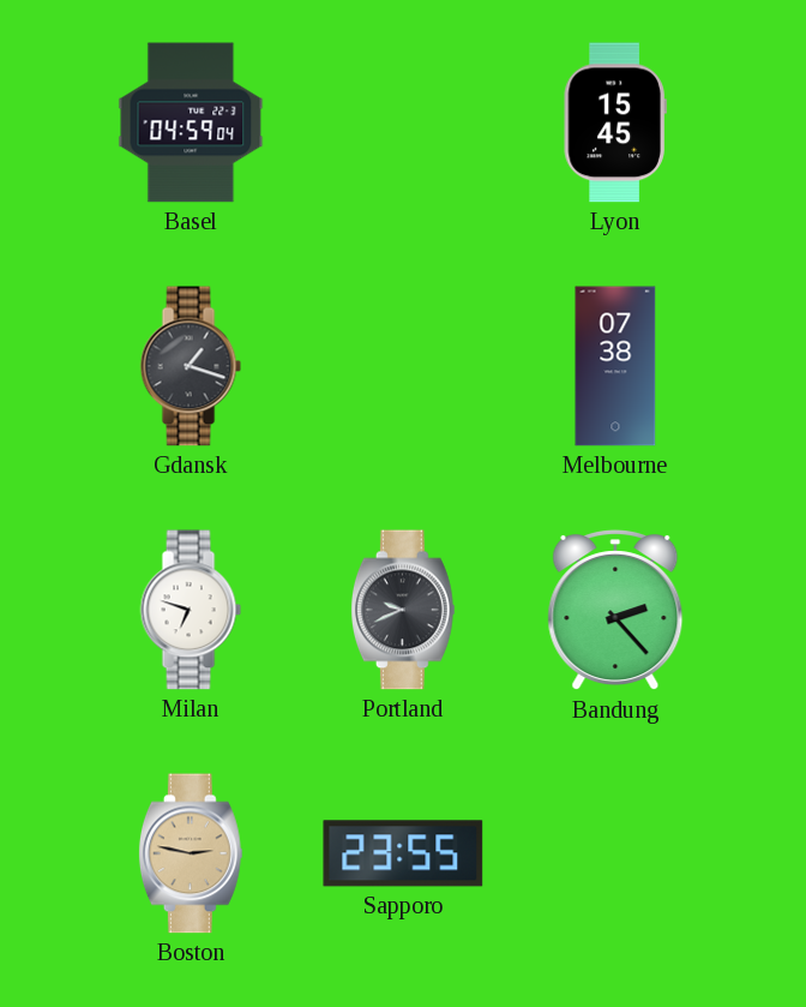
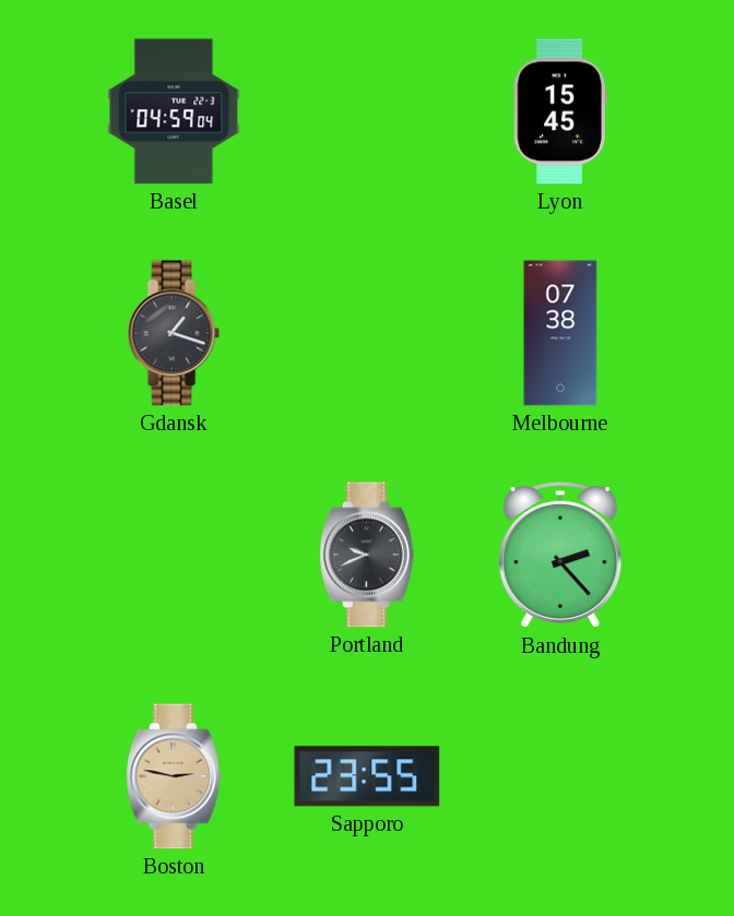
Milan: 6:48 -> none (191, 610)
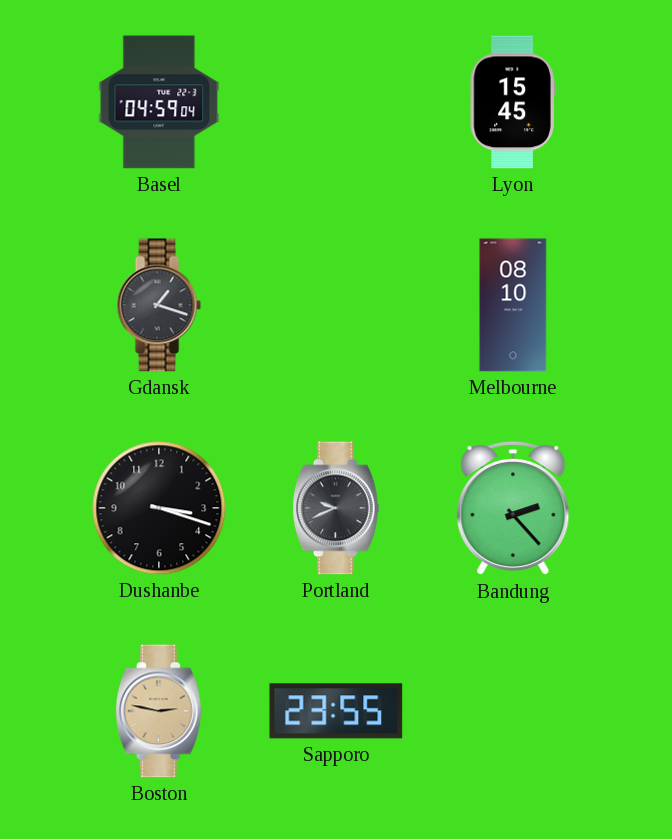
Melbourne: 07:38 -> 08:10 (513, 305)
Dushanbe: none -> 3:18 (159, 508)
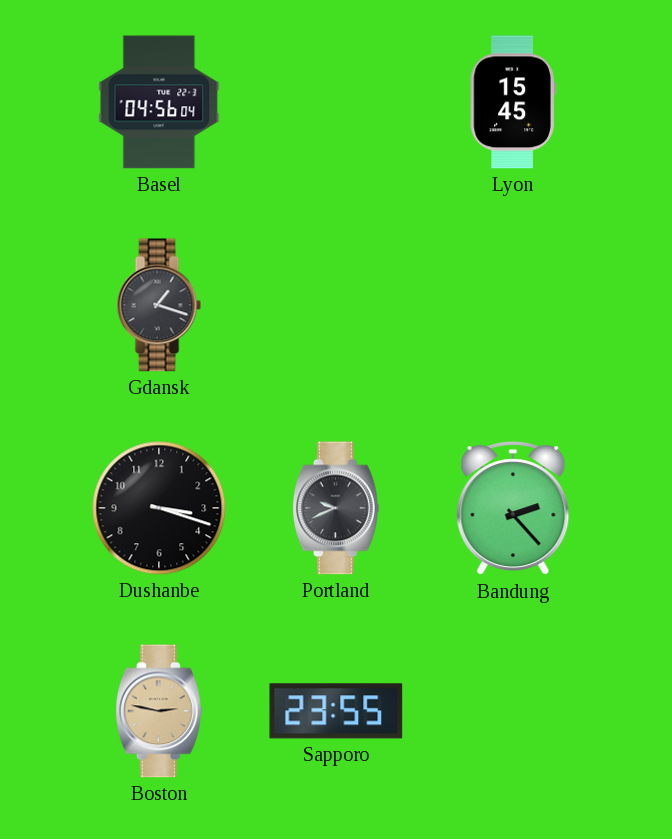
Basel: 04:59 -> 04:56 (159, 102)
Melbourne: 08:10 -> none (513, 305)
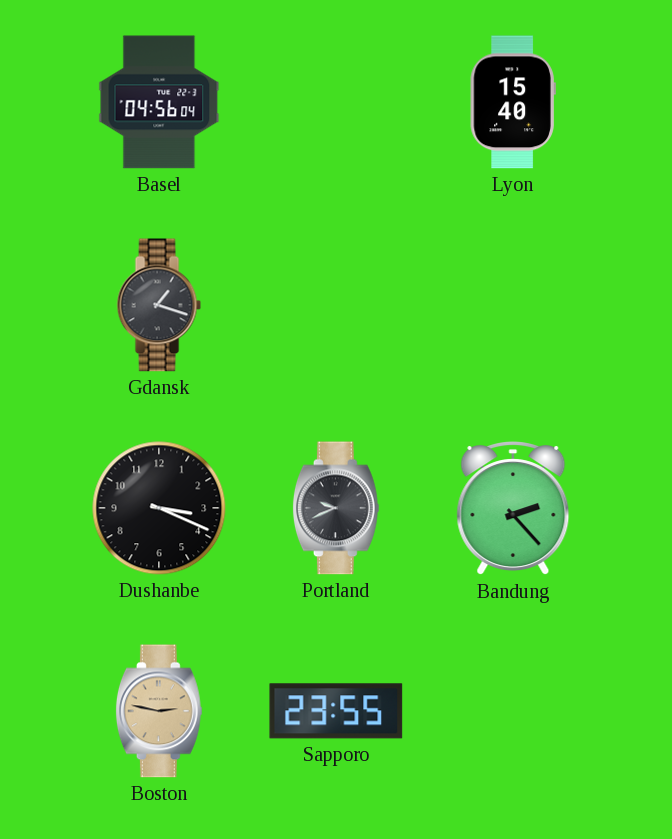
Lyon: 15:45 -> 15:40 (513, 102)
Dushanbe: 3:18 -> 3:19 (159, 508)
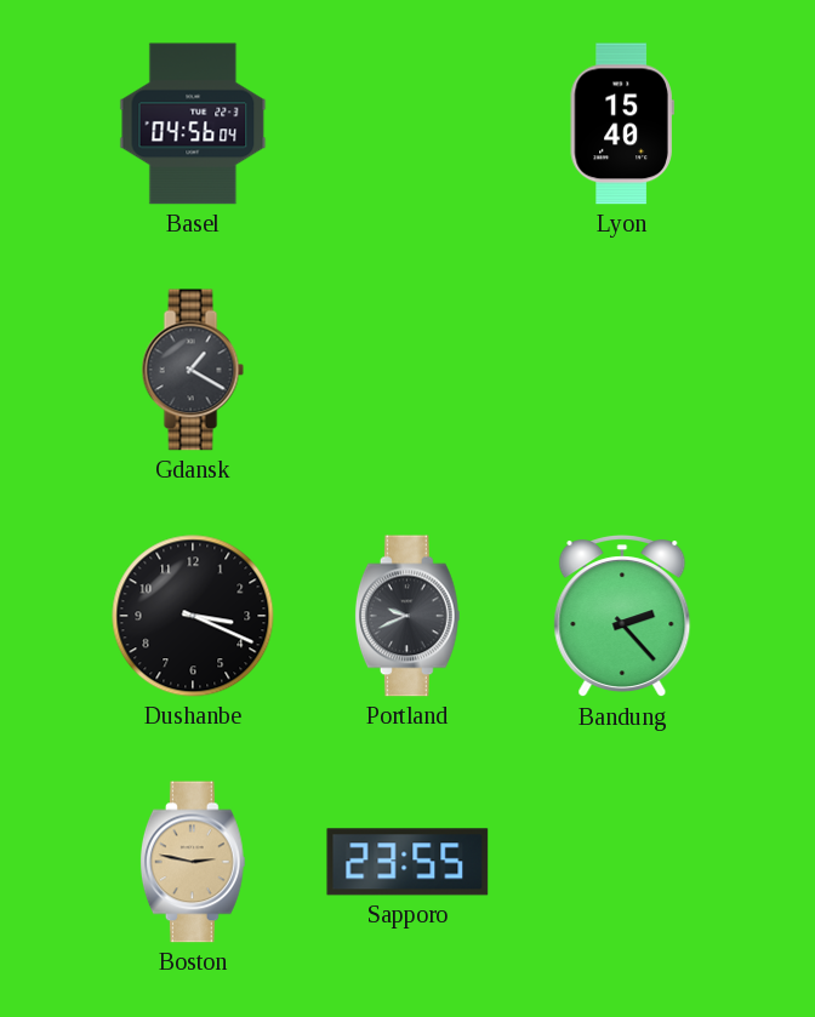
Gdansk: 1:18 -> 1:20 (193, 370)
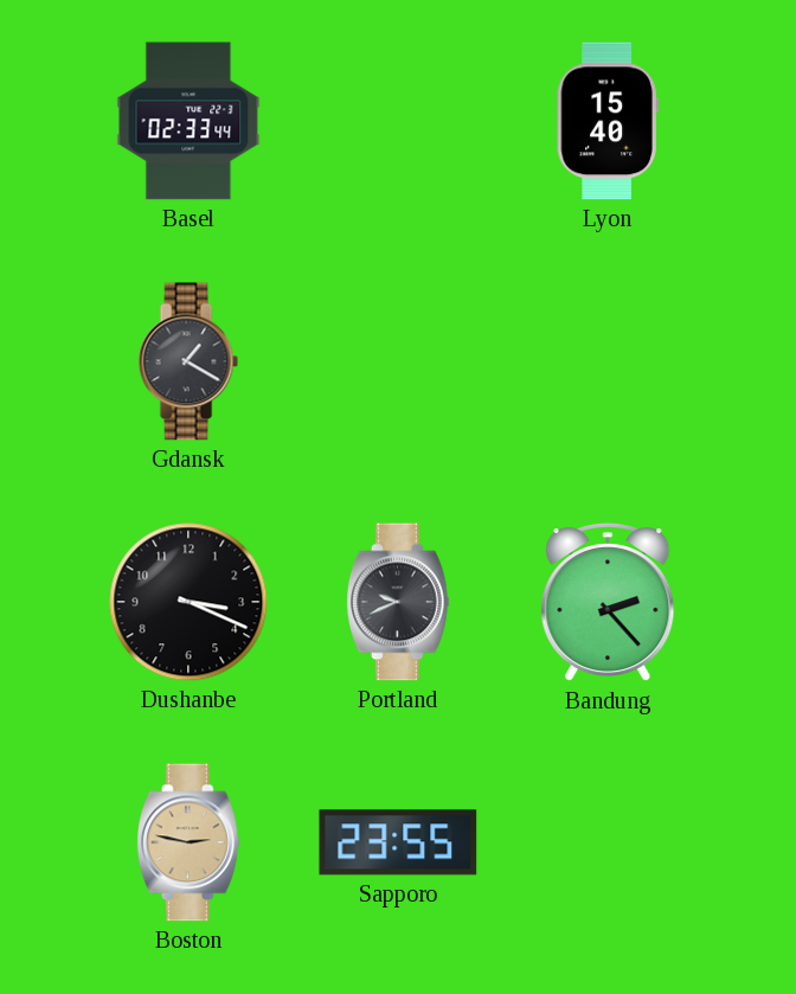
Basel: 04:56 -> 02:33 (188, 121)
